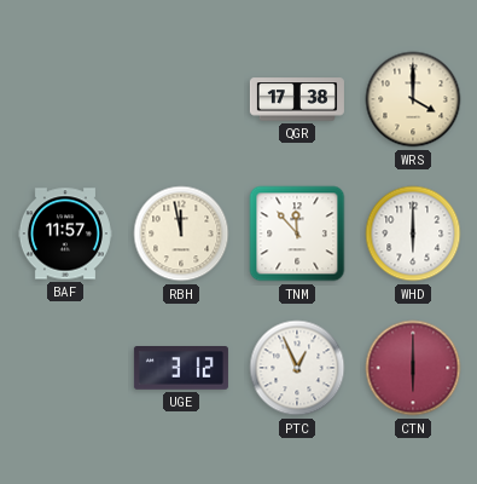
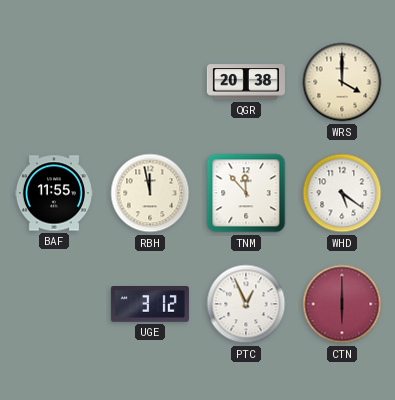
QGR: 17:38 -> 20:38 (246, 82)
BAF: 11:57 -> 11:55 (54, 193)
WHD: 6:00 -> 5:21 (342, 193)
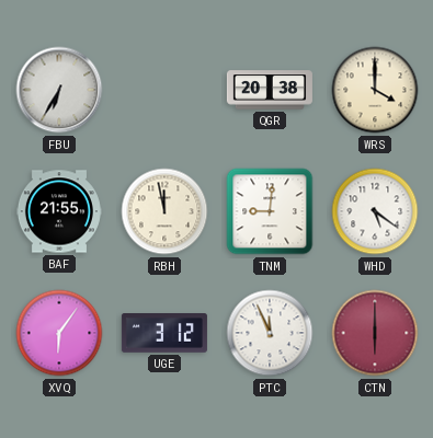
FBU: none -> 6:35 (59, 90)
BAF: 11:55 -> 21:55 (59, 211)
TNM: 11:53 -> 9:01 (270, 211)
XVQ: none -> 6:06 (59, 333)
PTC: 12:56 -> 11:56 (270, 333)
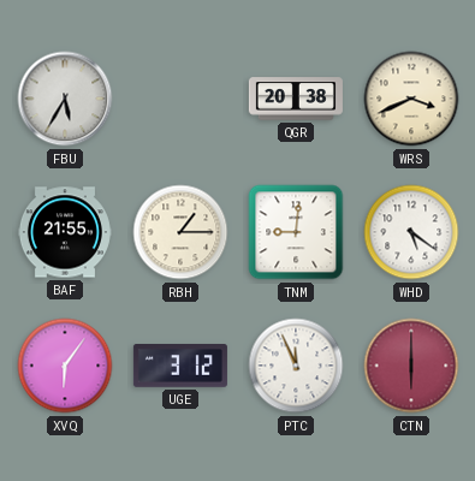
FBU: 6:35 -> 5:35 (65, 99)
WRS: 4:00 -> 3:41 (411, 99)
RBH: 11:58 -> 1:15 (180, 232)
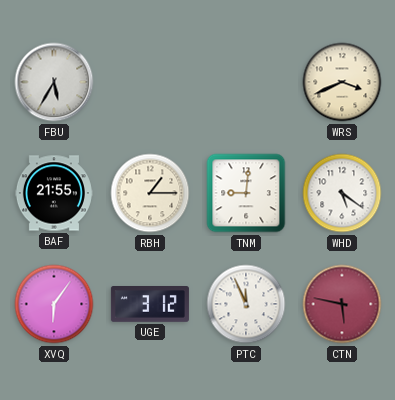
QGR: 20:38 -> none (296, 99)
CTN: 6:00 -> 5:47 (342, 304)
